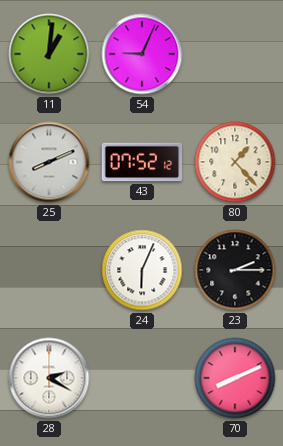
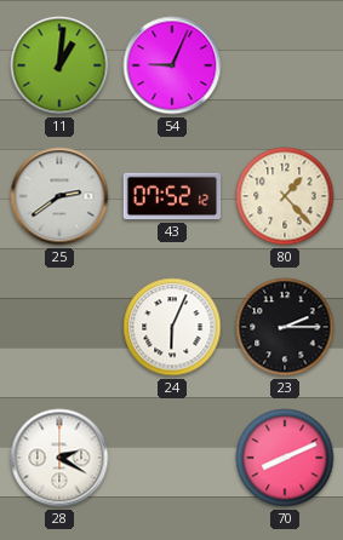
25: 8:11 -> 2:39 (59, 196)
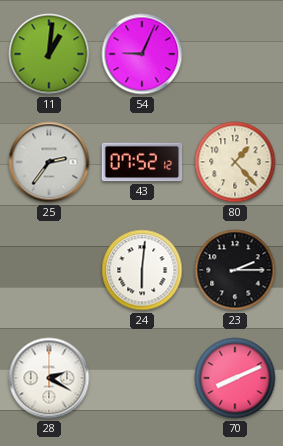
25: 2:39 -> 2:36 (49, 162)
24: 6:04 -> 6:01 (142, 270)
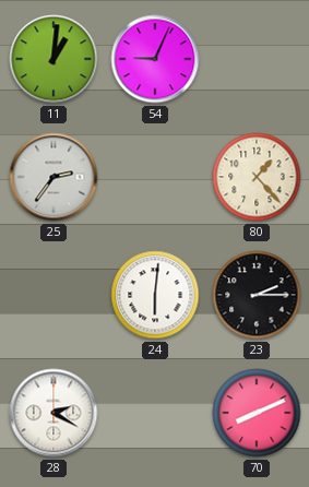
43: 07:52 -> none (142, 162)
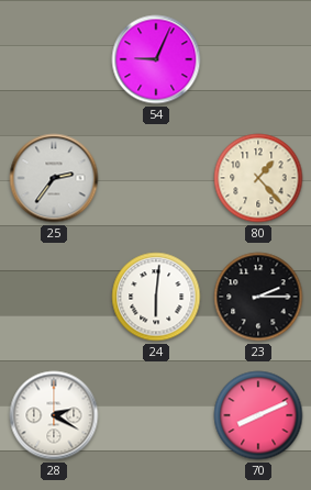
11: 1:01 -> none (54, 59)
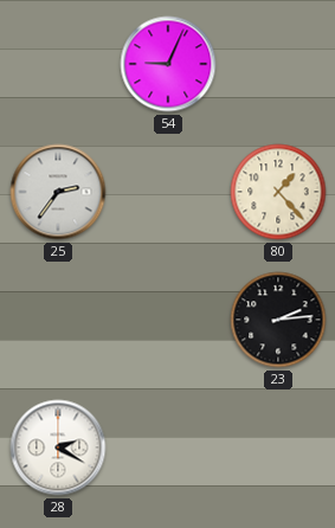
24: 6:01 -> none (156, 297)
23: 2:15 -> 2:14 (278, 320)
70: 8:11 -> none (258, 415)
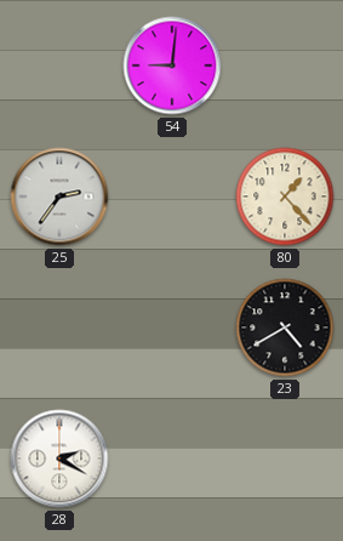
54: 9:04 -> 9:01 (172, 66)
23: 2:14 -> 4:40 (285, 328)
